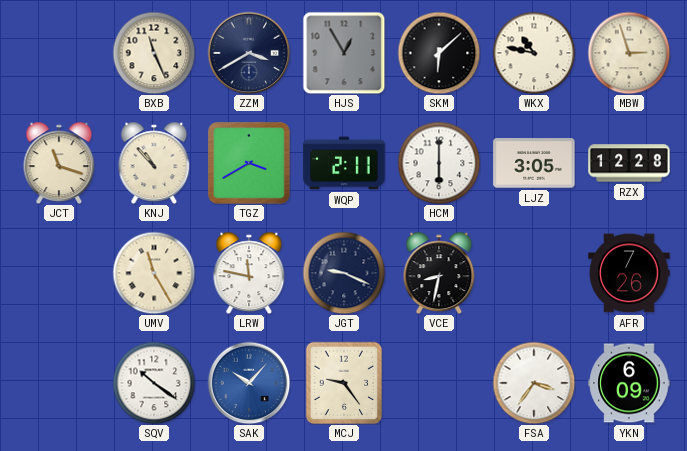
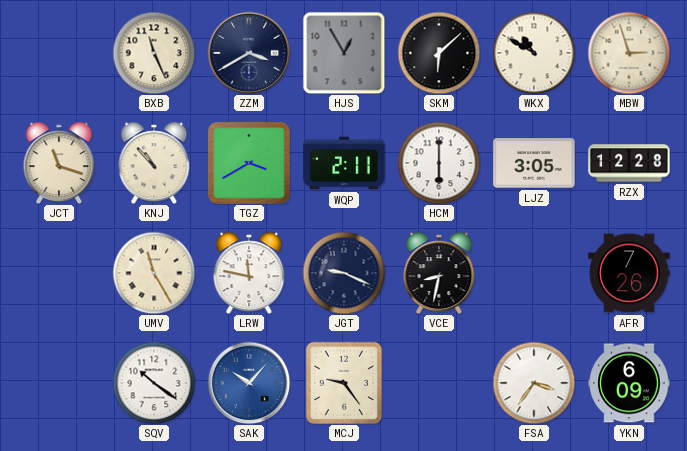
WKX: 10:47 -> 10:50 (534, 53)
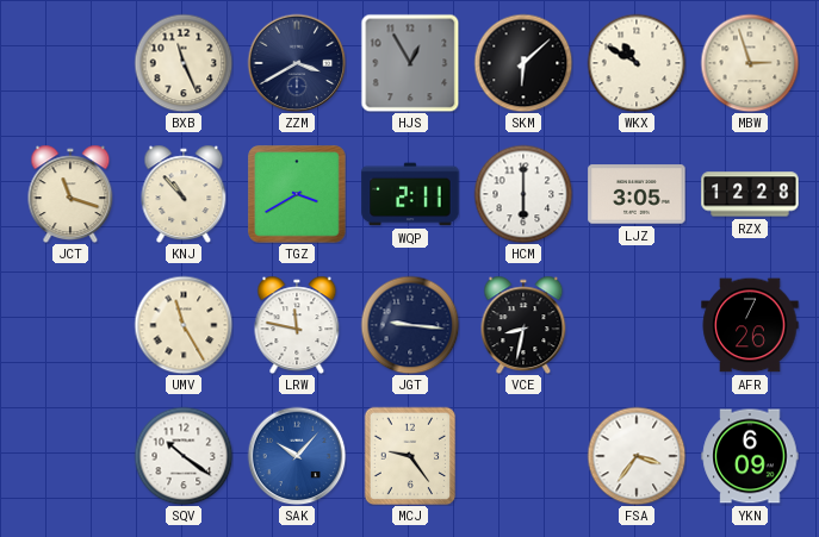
JGT: 9:19 -> 9:16 (410, 325)
